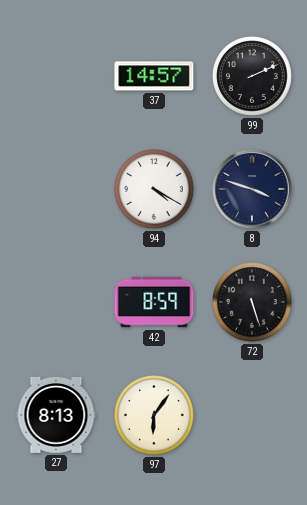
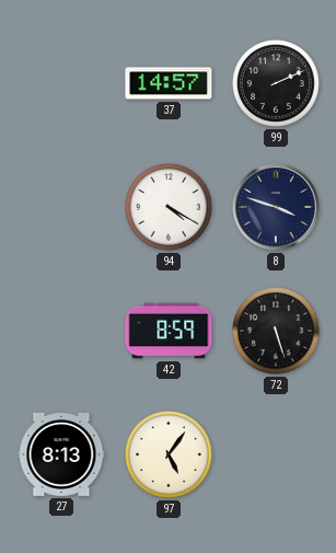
97: 6:06 -> 5:06 (170, 456)
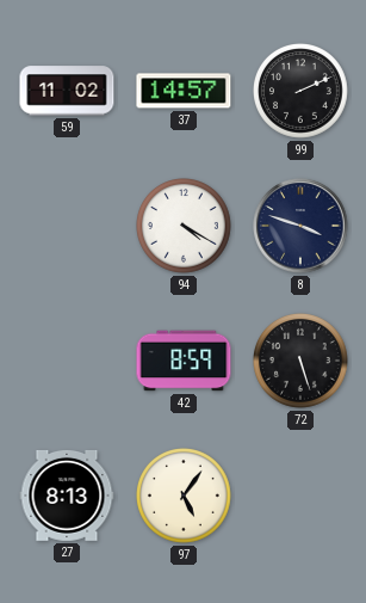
59: none -> 11:02 (67, 91)
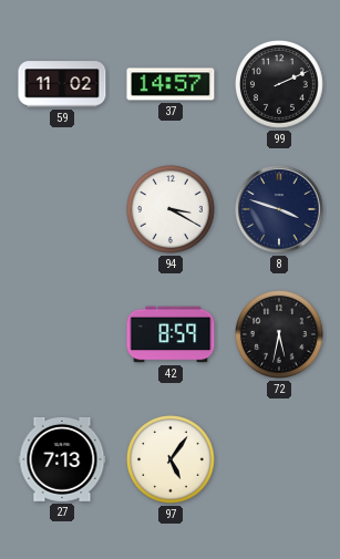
94: 4:20 -> 3:20 (172, 210)
72: 5:27 -> 5:32 (280, 335)
27: 8:13 -> 7:13 (62, 459)
